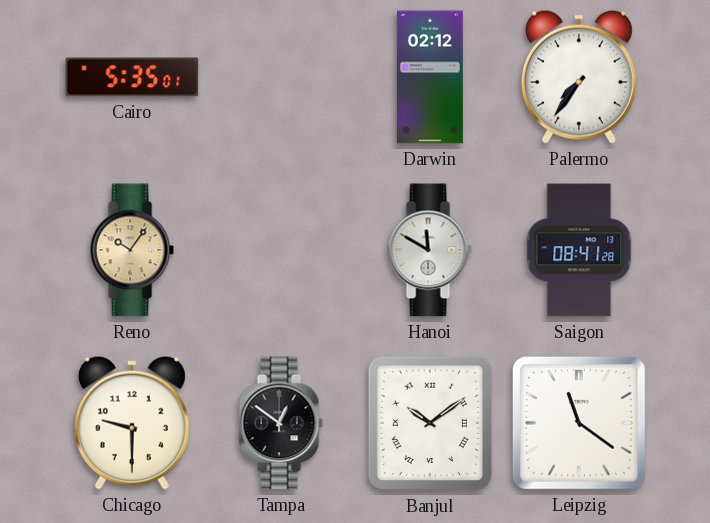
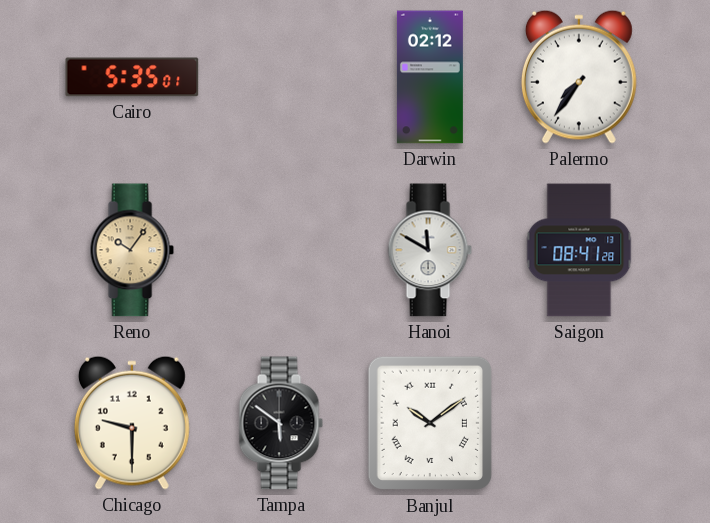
Tampa: 12:51 -> 5:51 (281, 423)
Leipzig: 11:21 -> none (579, 423)
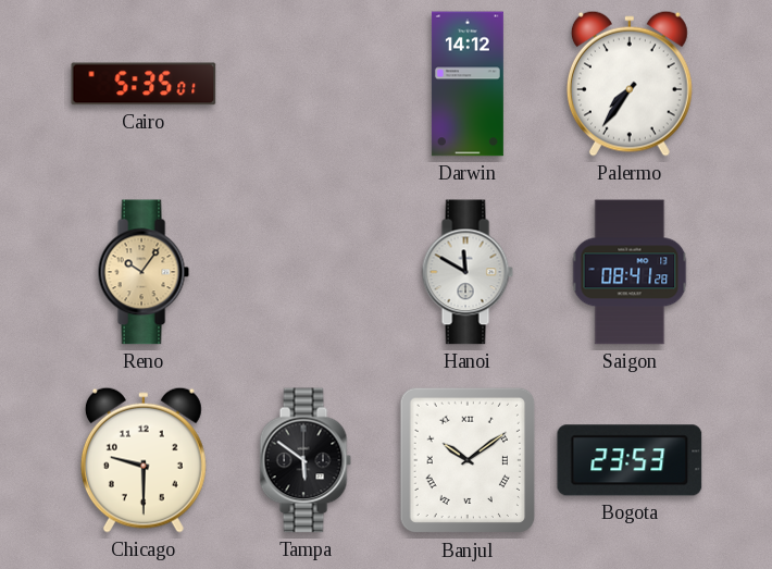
Darwin: 02:12 -> 14:12 (468, 84)
Bogota: none -> 23:53 (630, 460)
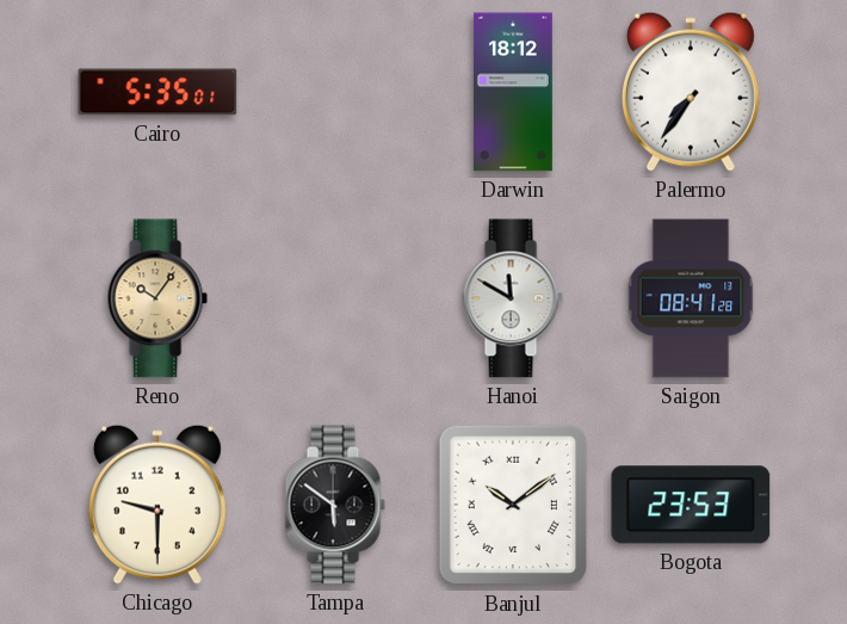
Darwin: 14:12 -> 18:12 (513, 92)
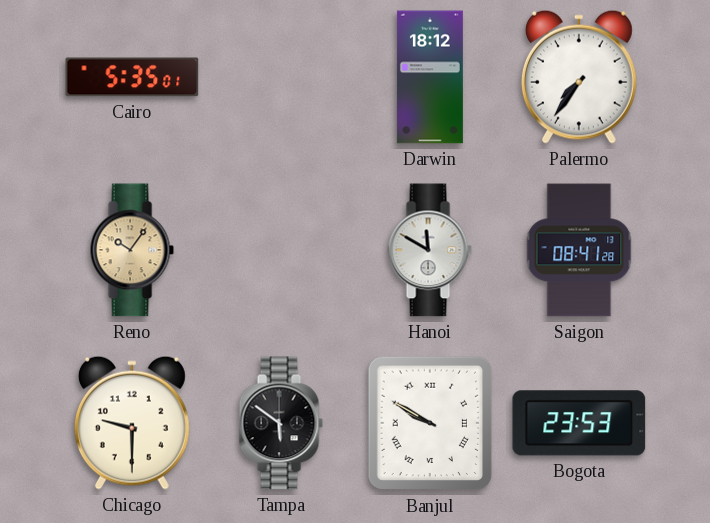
Banjul: 10:09 -> 9:50 (430, 423)
